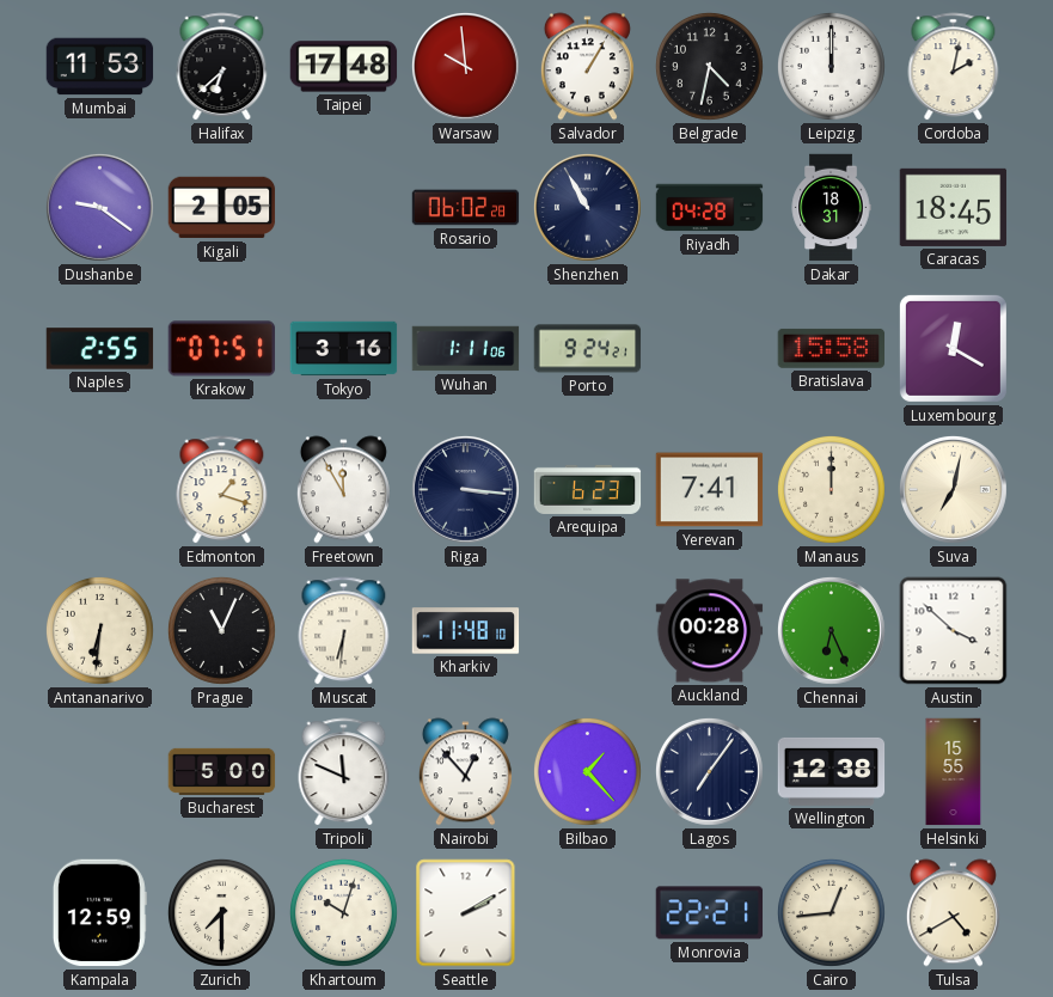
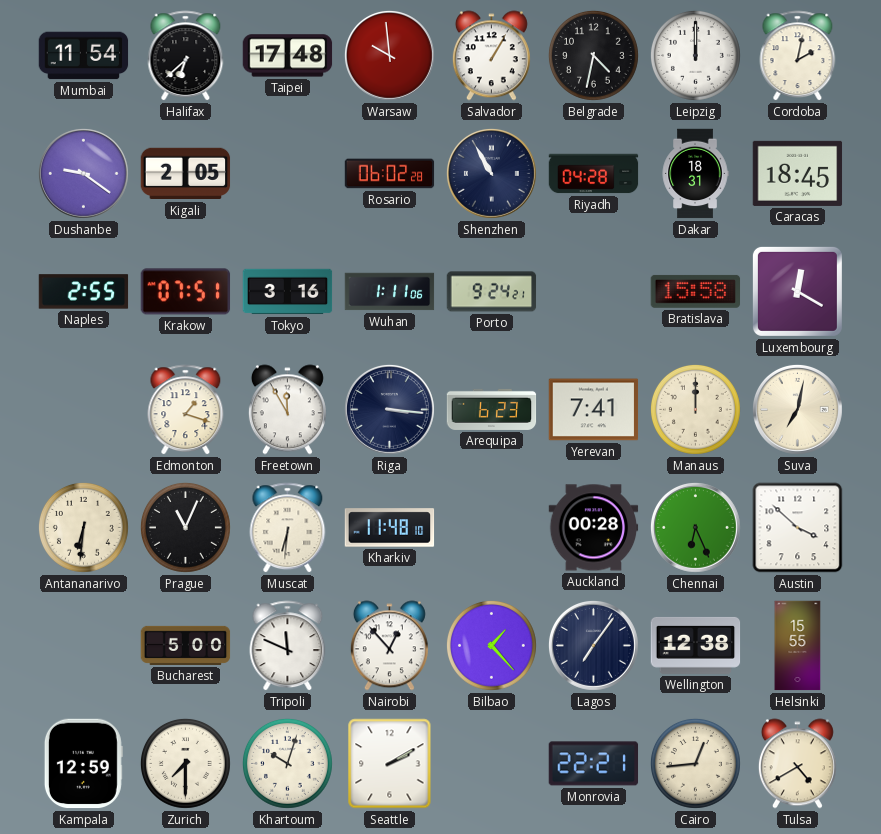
Mumbai: 11:53 -> 11:54 (84, 56)
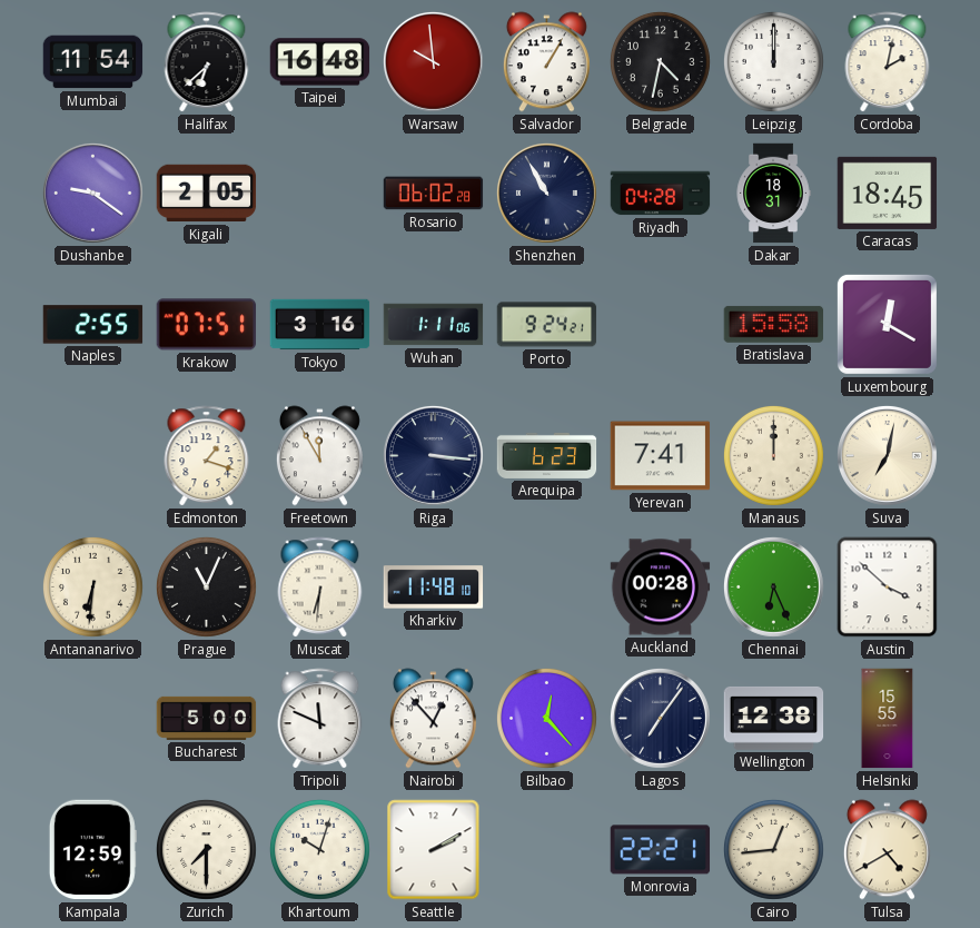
Taipei: 17:48 -> 16:48 (320, 62)
Bilbao: 1:23 -> 12:23 (546, 718)
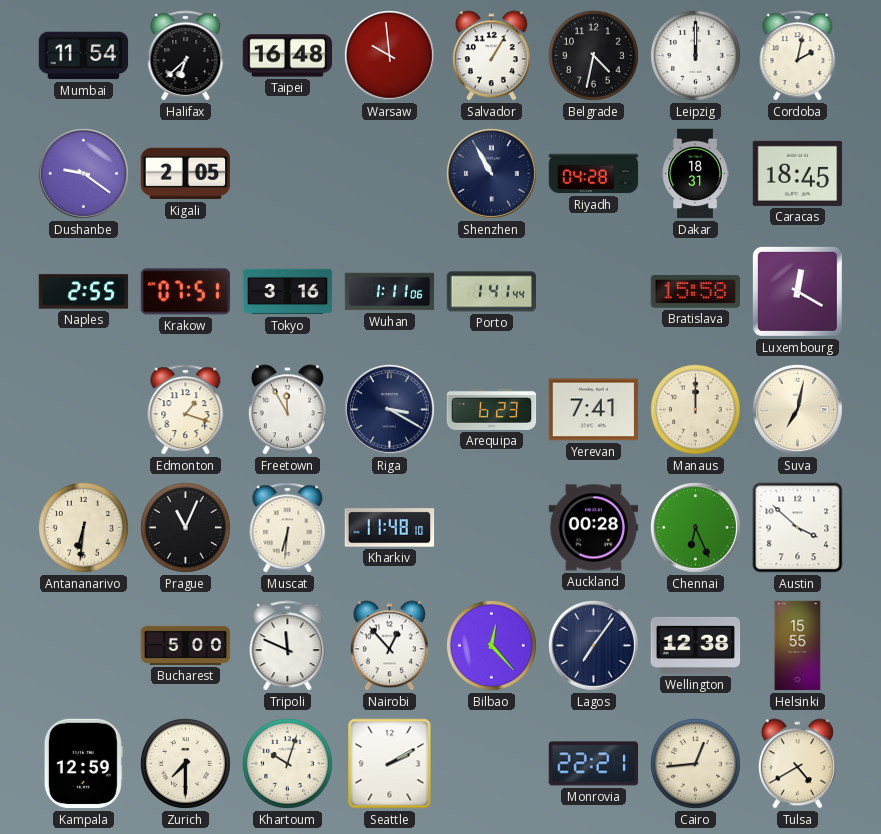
Rosario: 06:02 -> none (434, 194)
Porto: 9:24 -> 1:41 (492, 292)
Riga: 3:16 -> 3:20 (389, 409)
